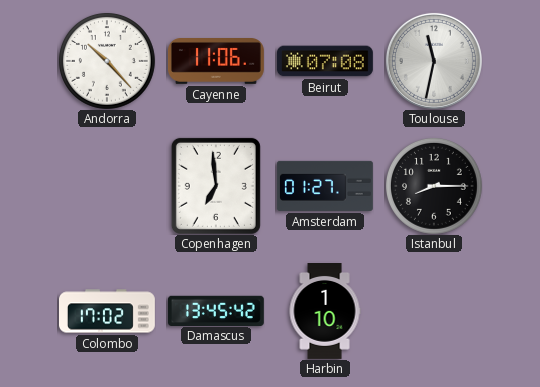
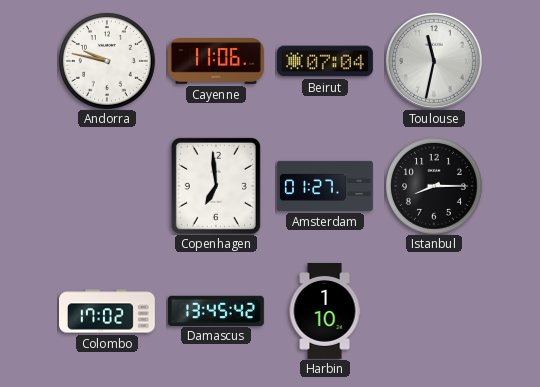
Andorra: 10:23 -> 9:47 (107, 61)
Beirut: 07:08 -> 07:04 (325, 61)
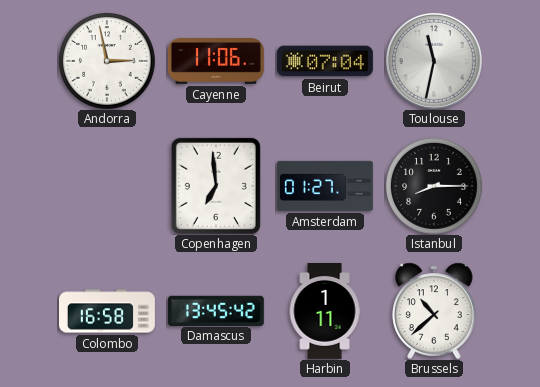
Andorra: 9:47 -> 2:58 (107, 61)
Colombo: 17:02 -> 16:58 (108, 311)
Harbin: 1:10 -> 1:11 (325, 312)
Brussels: none -> 10:38 (434, 311)
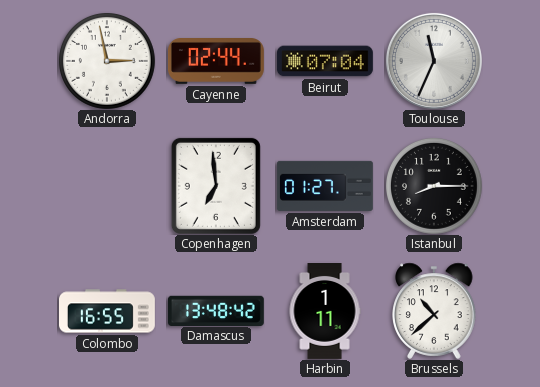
Cayenne: 11:06 -> 02:44 (216, 62)
Toulouse: 11:32 -> 11:34 (434, 61)
Colombo: 16:58 -> 16:55 (108, 311)
Damascus: 13:45 -> 13:48 (216, 310)
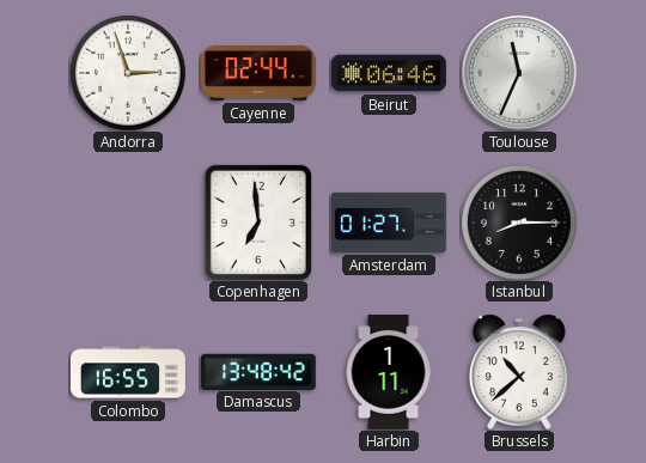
Andorra: 2:58 -> 2:57 (128, 73)
Beirut: 07:04 -> 06:46 (389, 73)
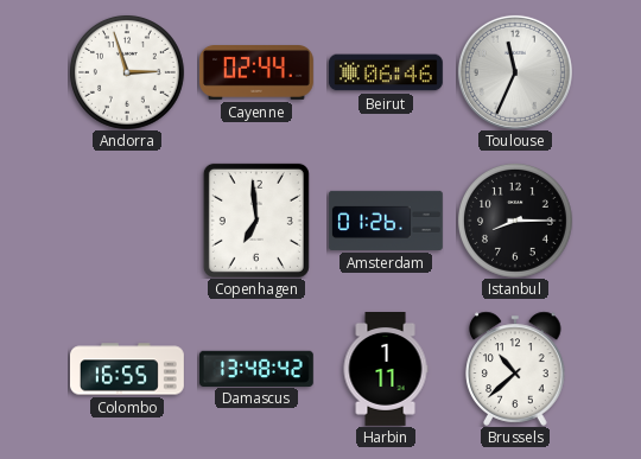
Amsterdam: 01:27 -> 01:26 (386, 221)
